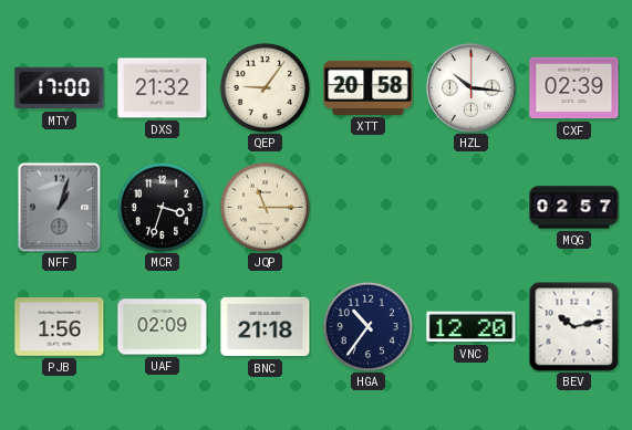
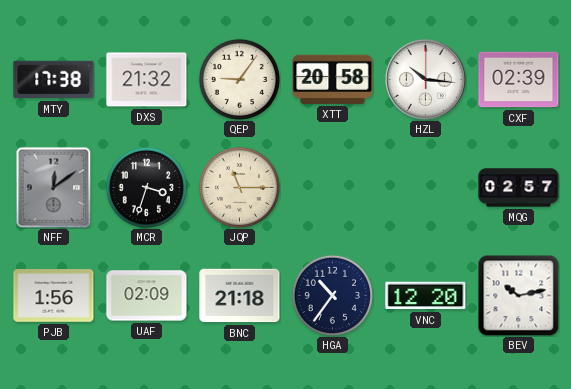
MTY: 17:00 -> 17:38 (54, 80)
NFF: 1:03 -> 12:09 (54, 187)
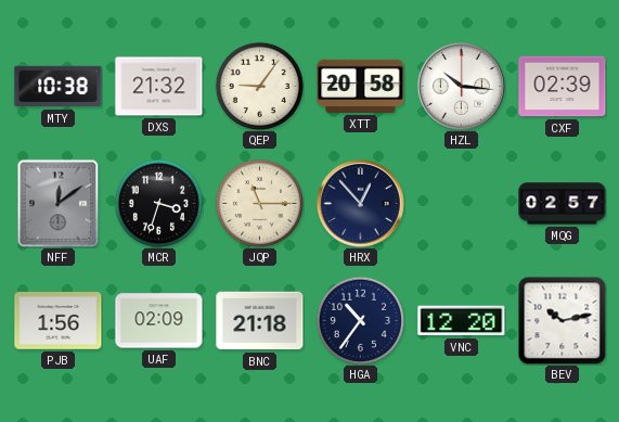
MTY: 17:38 -> 10:38 (59, 87)
HRX: none -> 12:53 (360, 203)
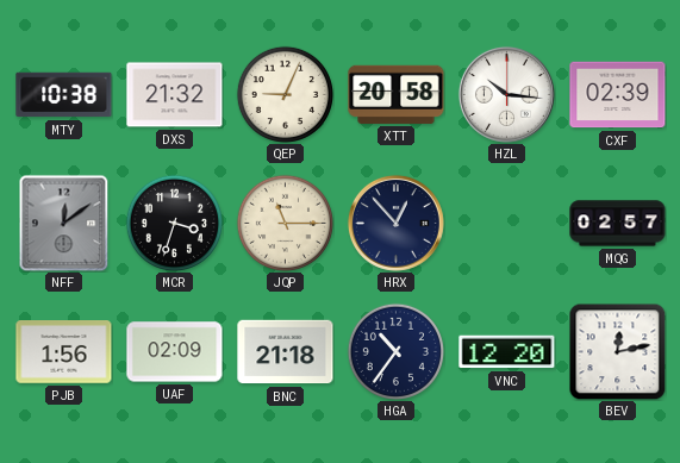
QEP: 9:06 -> 9:04 (285, 94)
BEV: 10:13 -> 12:13 (617, 351)
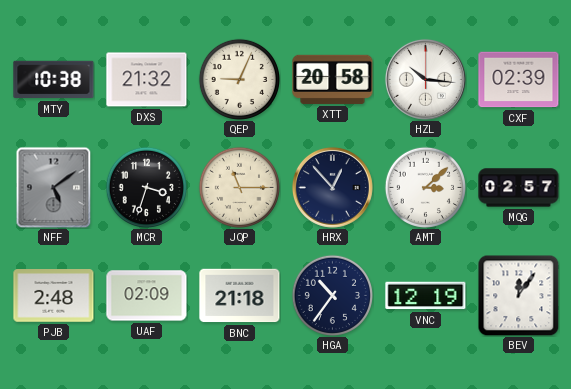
NFF: 12:09 -> 5:09 (54, 187)
AMT: none -> 3:08 (425, 187)
PJB: 1:56 -> 2:48 (54, 296)
VNC: 12:20 -> 12:19 (426, 296)
BEV: 12:13 -> 12:06 (518, 295)
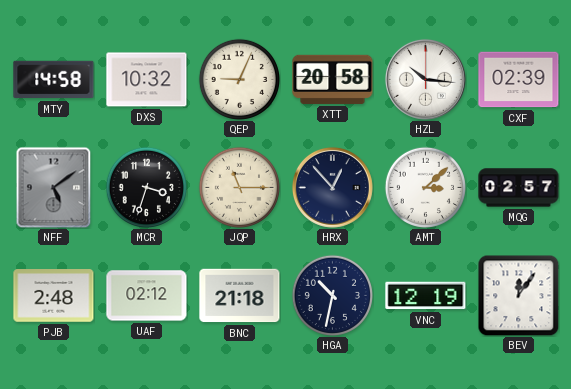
MTY: 10:38 -> 14:58 (54, 80)
DXS: 21:32 -> 10:32 (147, 80)
UAF: 02:09 -> 02:12 (147, 296)
HGA: 10:36 -> 10:32 (332, 295)
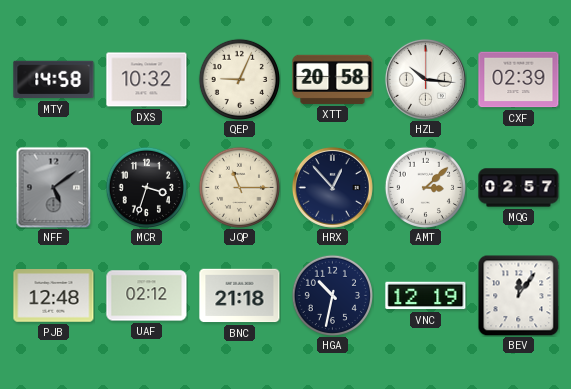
PJB: 2:48 -> 12:48 (54, 296)
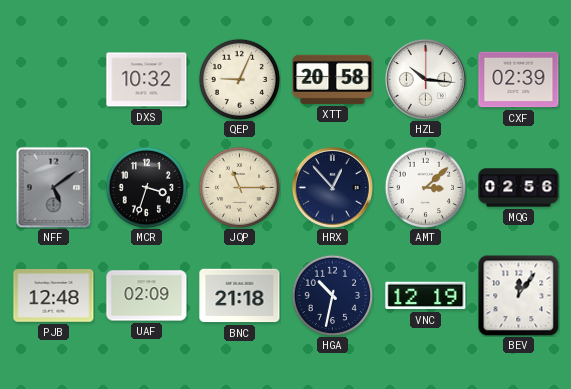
MTY: 14:58 -> none (54, 80)
MQG: 02:57 -> 02:56 (519, 188)
UAF: 02:12 -> 02:09 (147, 296)
